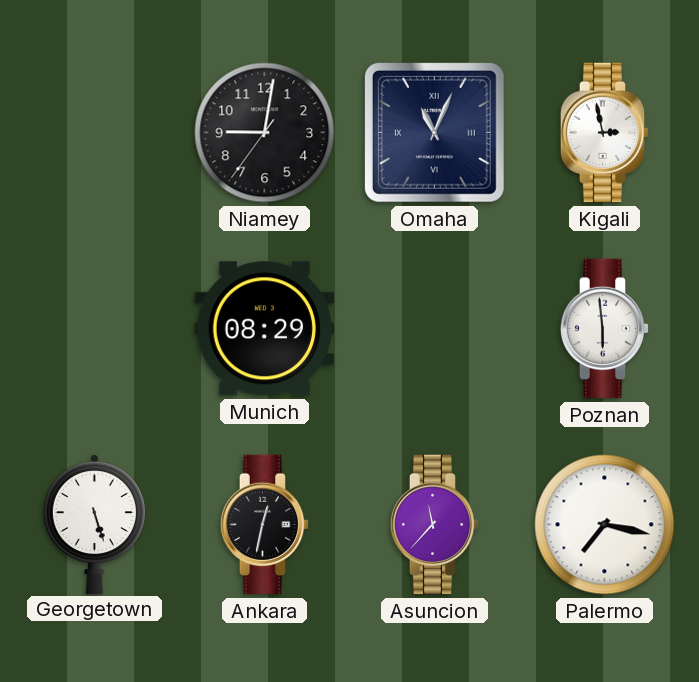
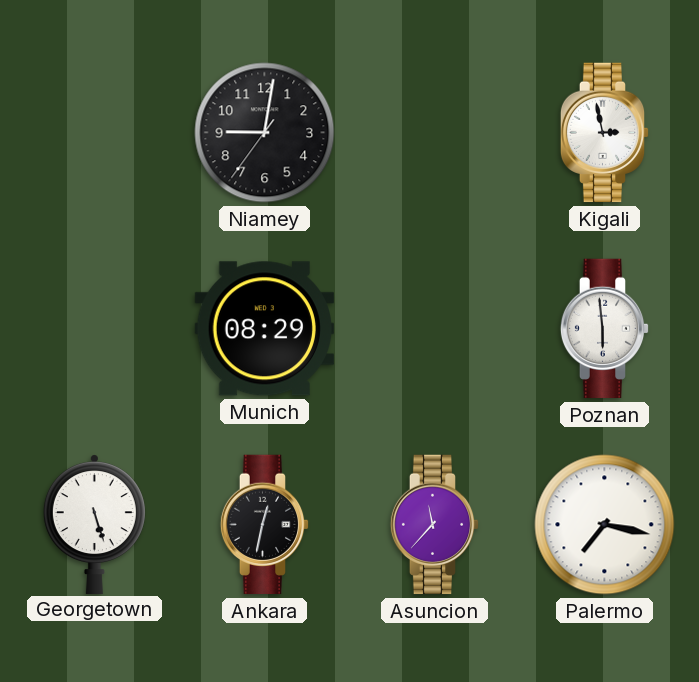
Omaha: 11:04 -> none (434, 132)
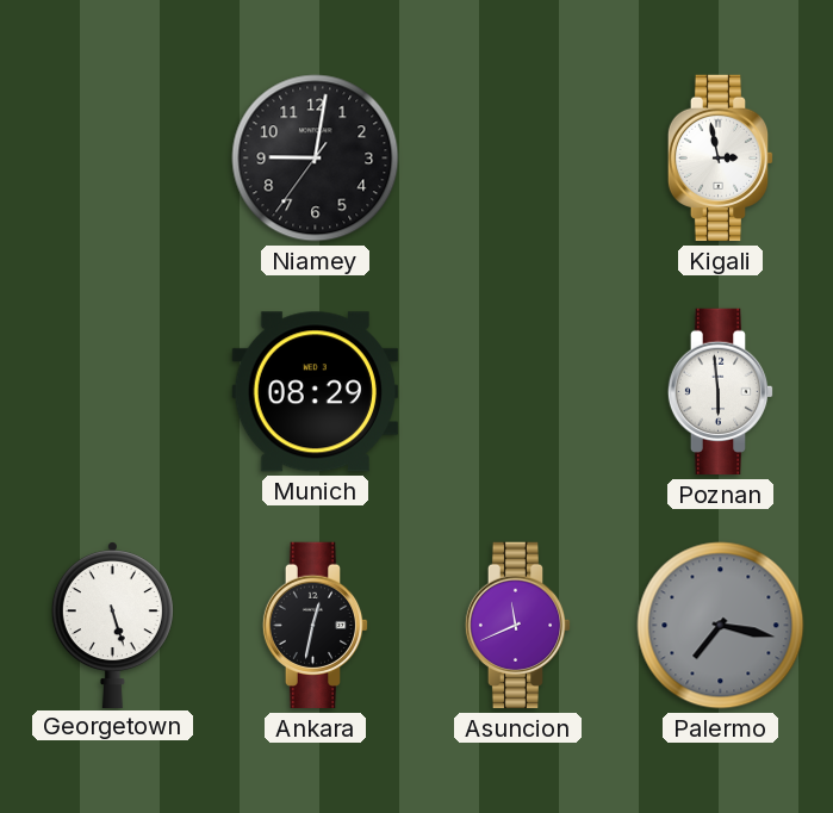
Asuncion: 11:37 -> 11:41 (518, 626)
Palermo dial: white -> grey (721, 626)
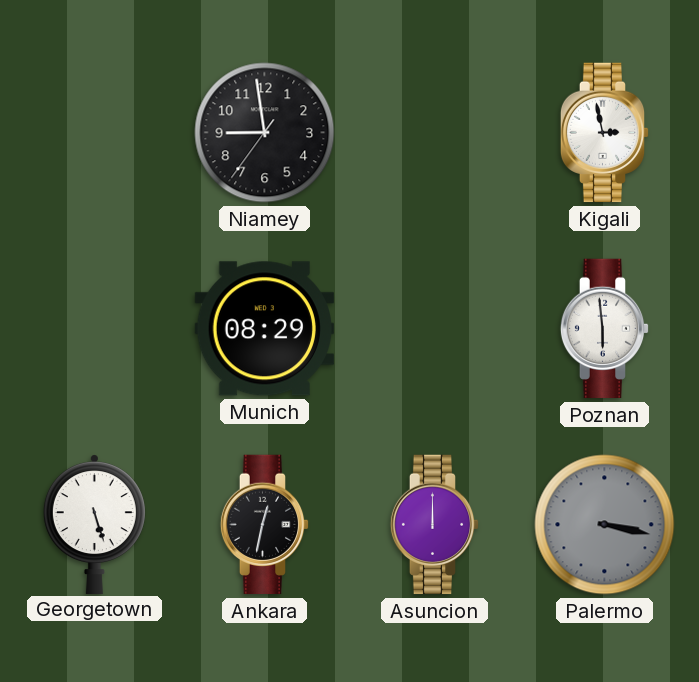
Niamey: 9:01 -> 8:58 (265, 133)
Asuncion: 11:41 -> 12:00 (435, 525)
Palermo: 7:17 -> 3:17 (605, 525)
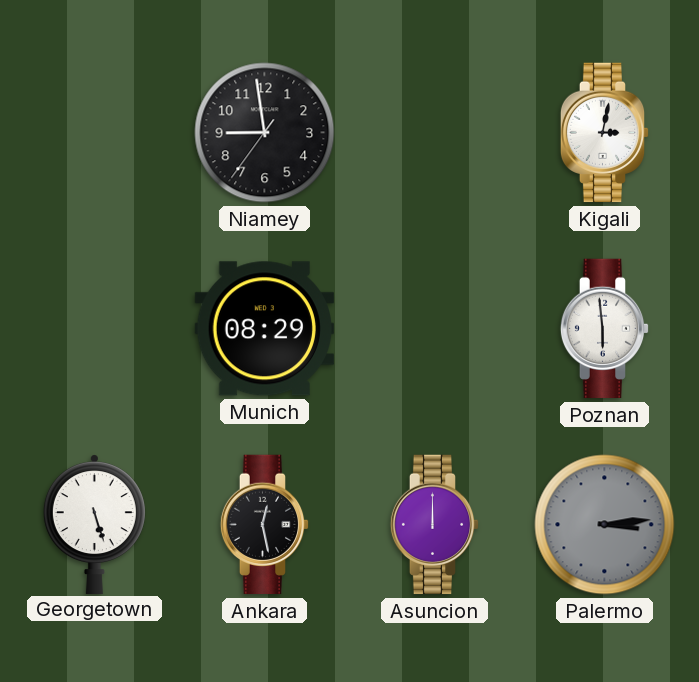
Kigali: 2:58 -> 3:02 (605, 133)
Ankara: 12:32 -> 12:28 (265, 525)
Palermo: 3:17 -> 3:14 (605, 525)
